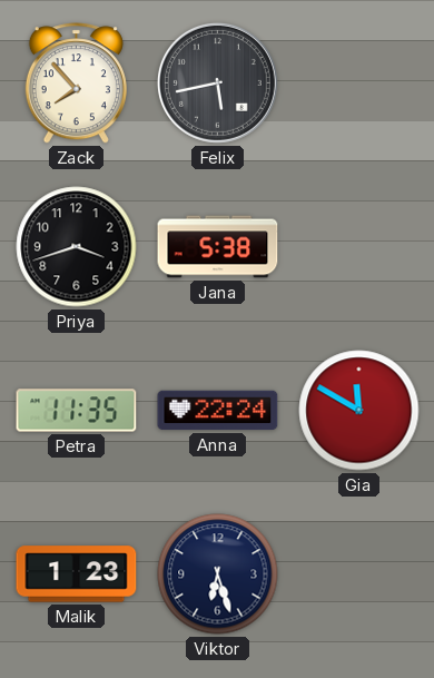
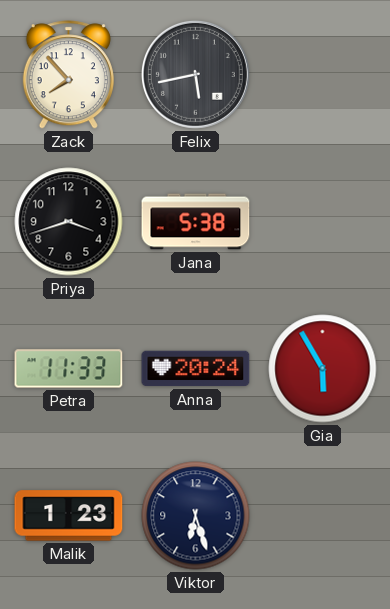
Petra: 11:35 -> 11:33 (69, 369)
Anna: 22:24 -> 20:24 (196, 369)
Gia: 11:50 -> 5:55 (323, 369)
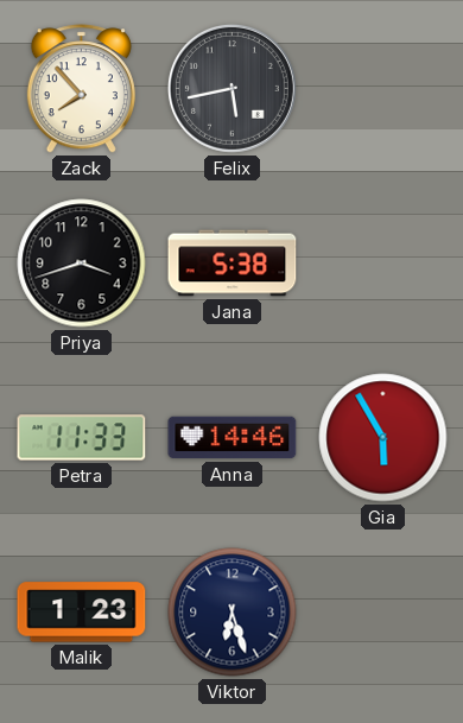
Anna: 20:24 -> 14:46 (233, 438)
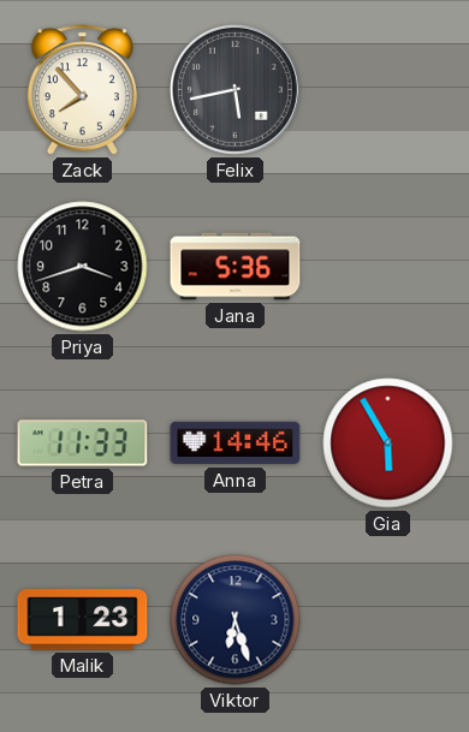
Jana: 5:38 -> 5:36 (236, 267)
